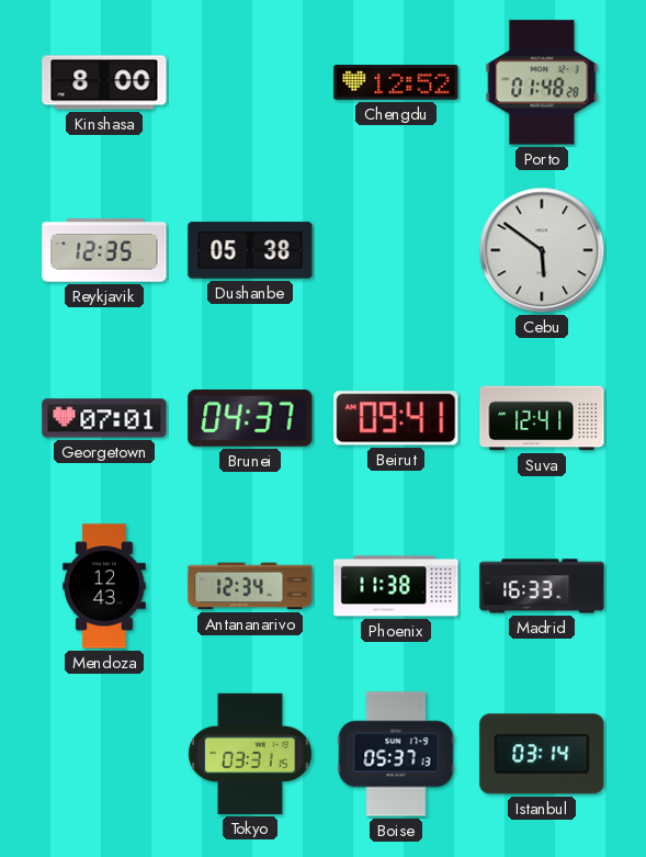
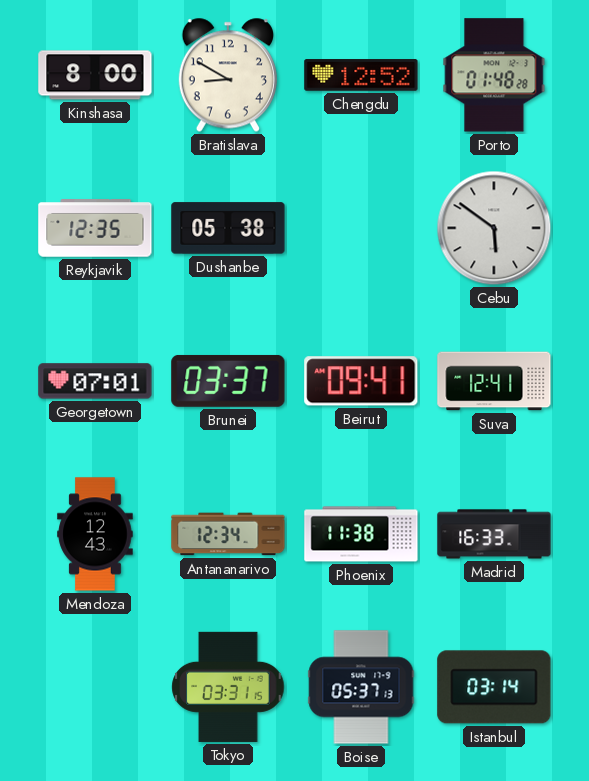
Bratislava: none -> 8:50 (228, 75)
Brunei: 04:37 -> 03:37 (228, 381)
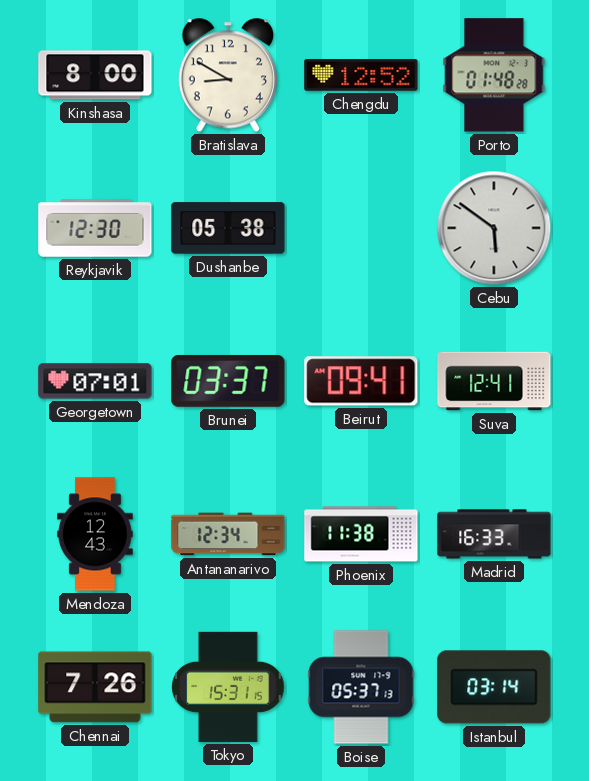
Reykjavik: 12:35 -> 12:30 (95, 228)
Chennai: none -> 7:26 (95, 687)
Tokyo: 03:31 -> 15:31 (228, 687)
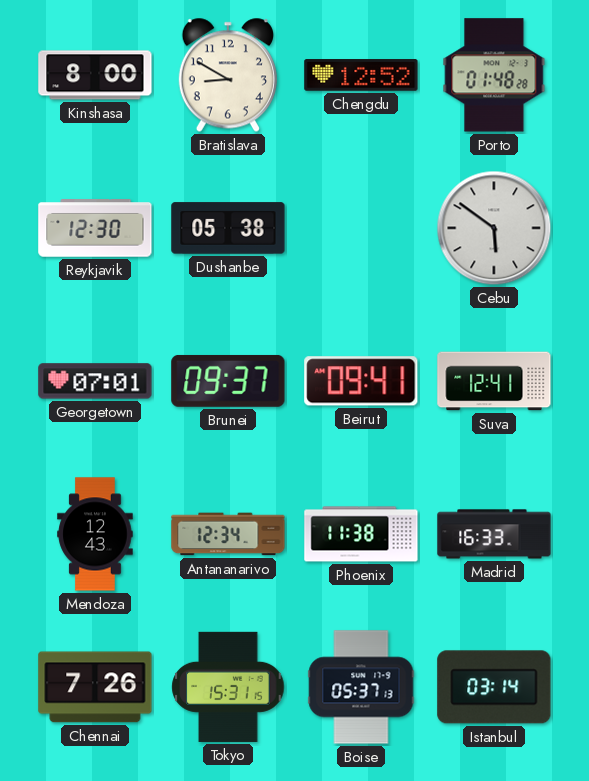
Brunei: 03:37 -> 09:37 (228, 381)
